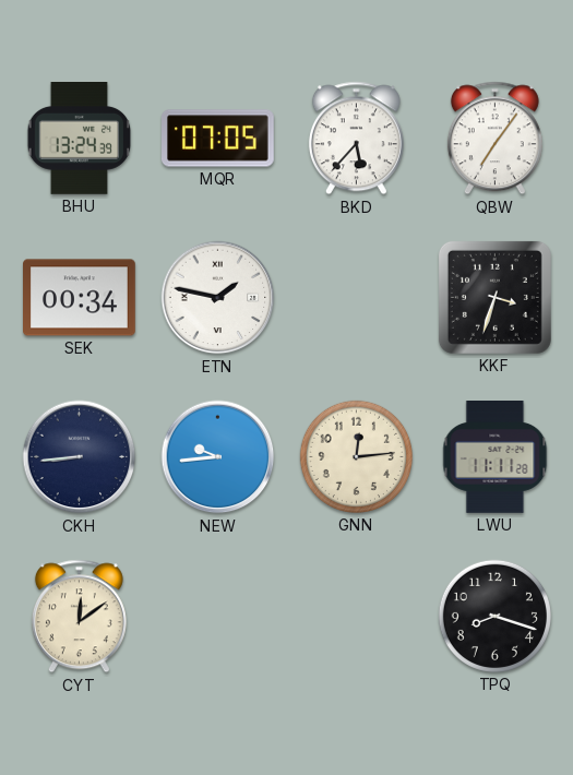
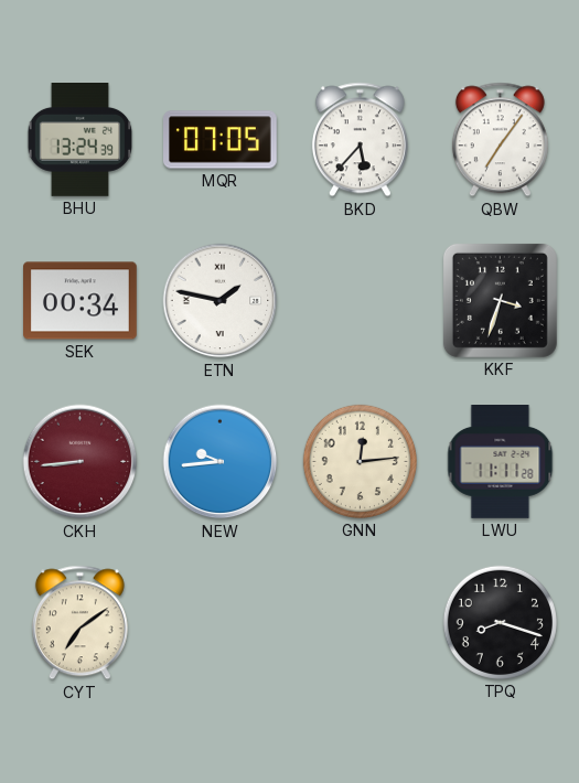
CKH dial: navy -> burgundy (81, 462)
CYT: 12:09 -> 7:09 (79, 623)
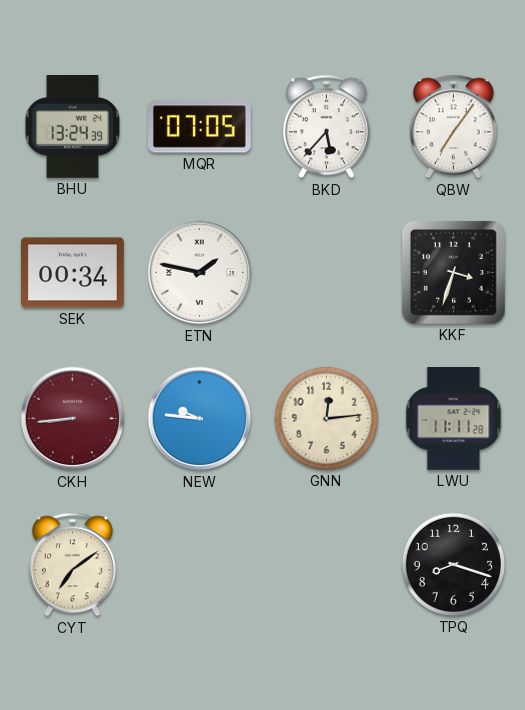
NEW: 9:44 -> 9:46 (200, 419)
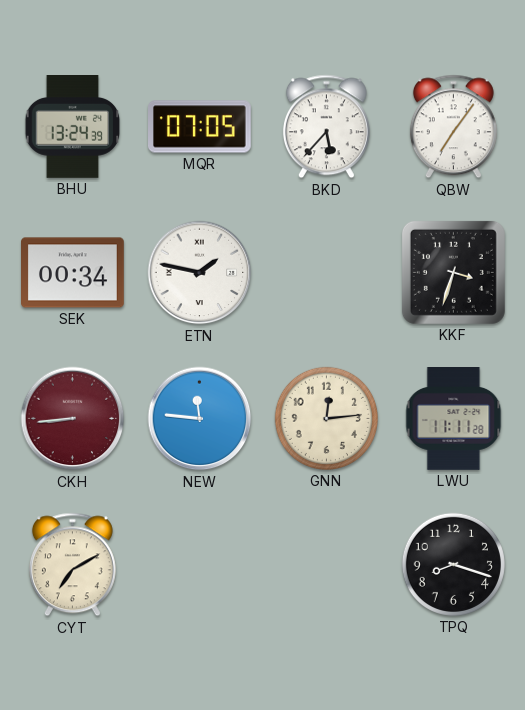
NEW: 9:46 -> 11:46 (200, 419)
CYT: 7:09 -> 7:10 (72, 565)
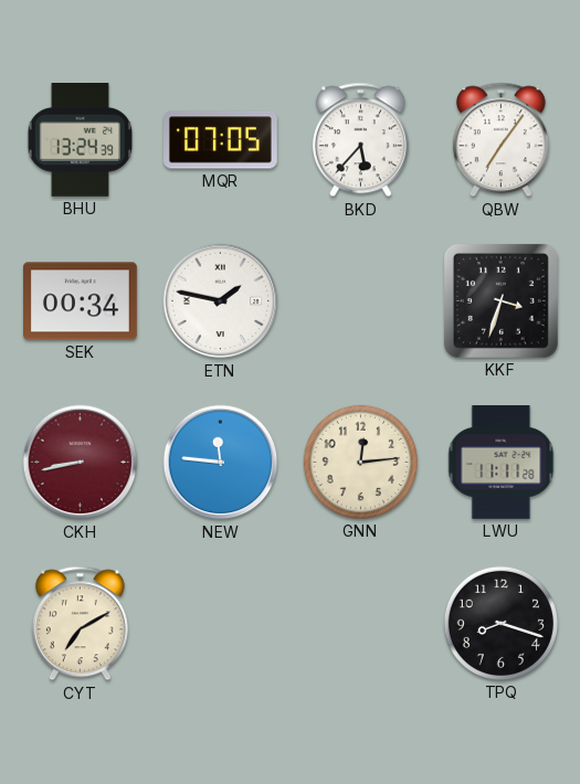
CKH: 8:44 -> 8:43 (81, 463)
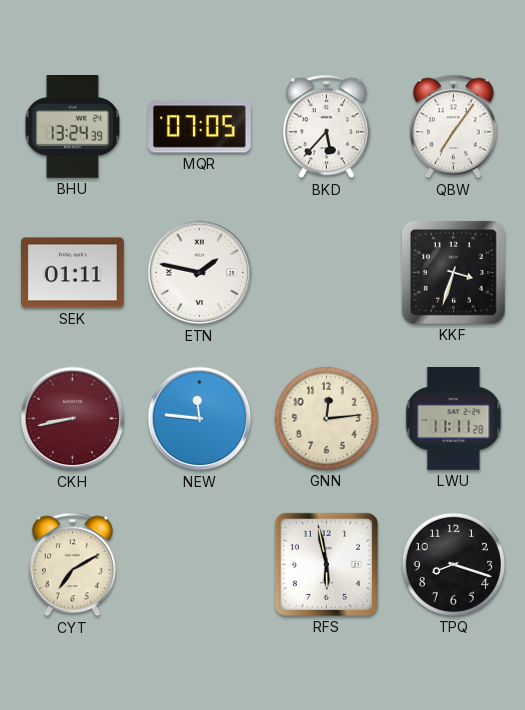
SEK: 00:34 -> 01:11 (73, 273)
RFS: none -> 5:58 (326, 564)
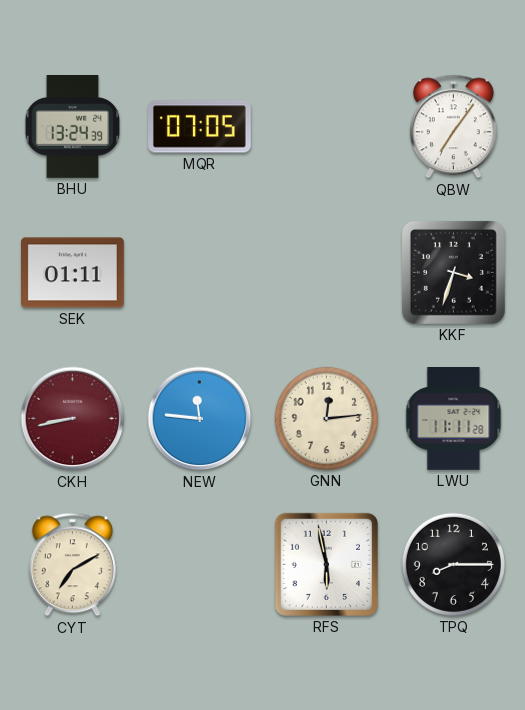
BKD: 5:37 -> none (326, 127)
ETN: 1:47 -> none (200, 273)
TPQ: 8:18 -> 8:15 (453, 564)
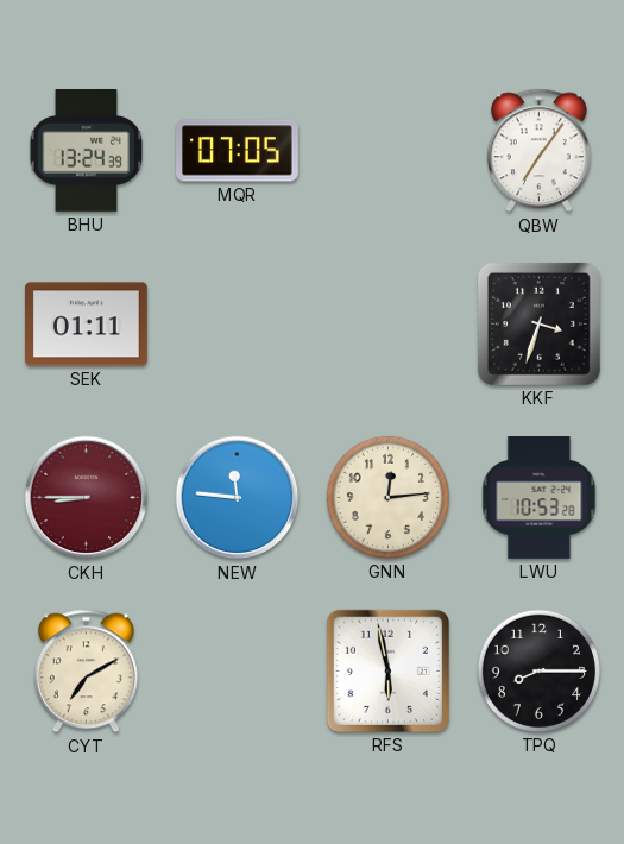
CKH: 8:43 -> 8:45 (87, 498)
LWU: 11:11 -> 10:53 (540, 498)
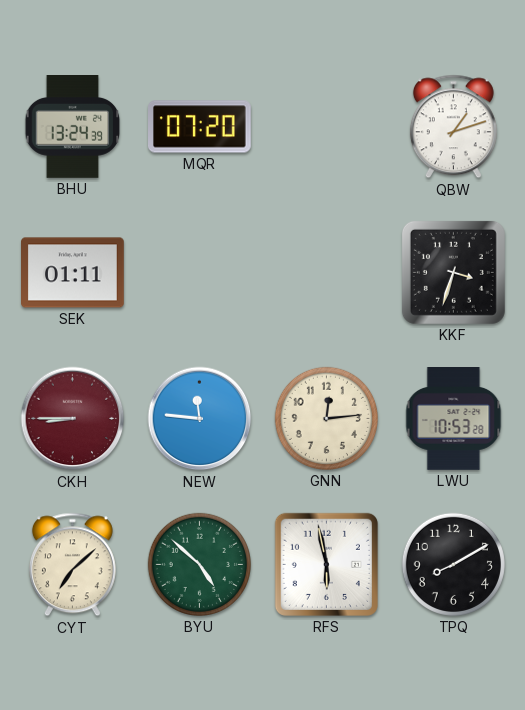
MQR: 07:05 -> 07:20 (200, 127)
QBW: 7:06 -> 1:12 (453, 127)
CYT: 7:10 -> 7:08 (72, 565)
BYU: none -> 4:52 (199, 564)
TPQ: 8:15 -> 8:10 (453, 564)
